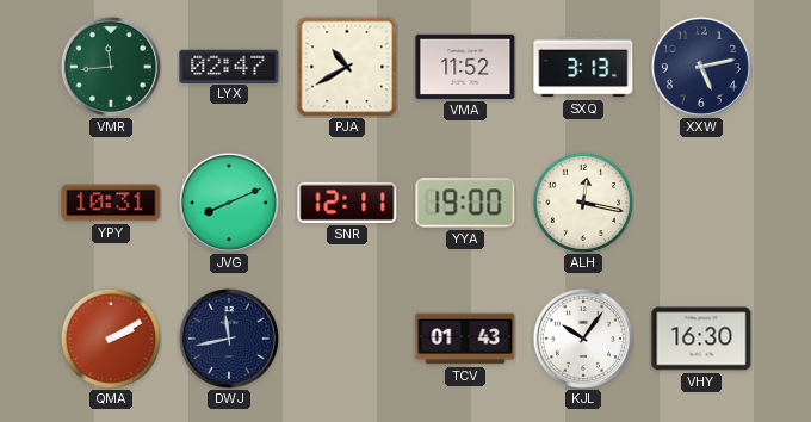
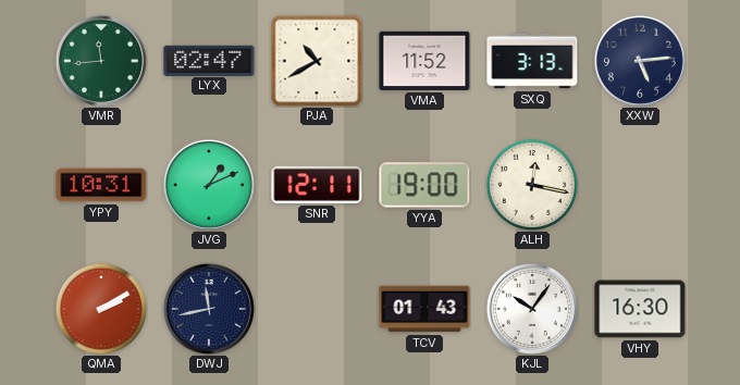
XXW: 5:13 -> 5:14 (640, 61)
JVG: 8:11 -> 1:11 (209, 185)
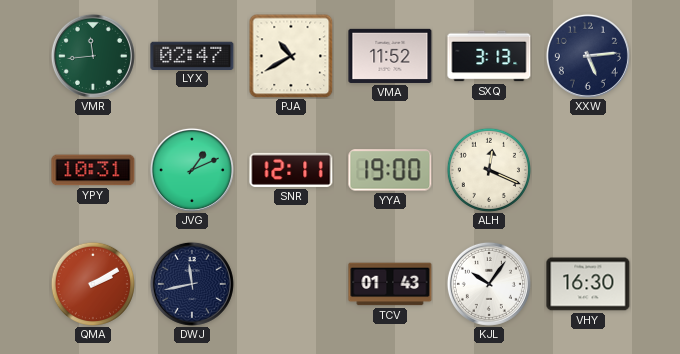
ALH: 12:17 -> 12:19 (489, 170)
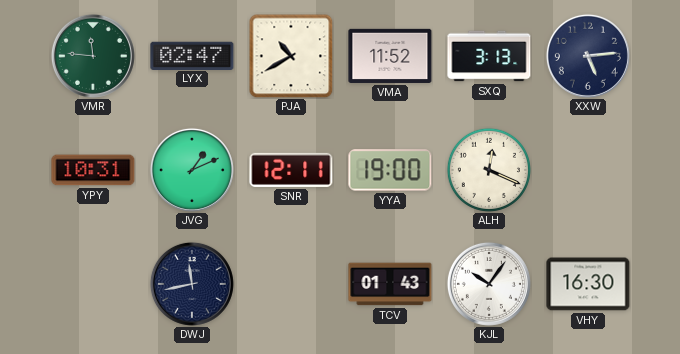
VMR: 11:44 -> 11:46 (93, 56)
QMA: 2:10 -> none (93, 284)
